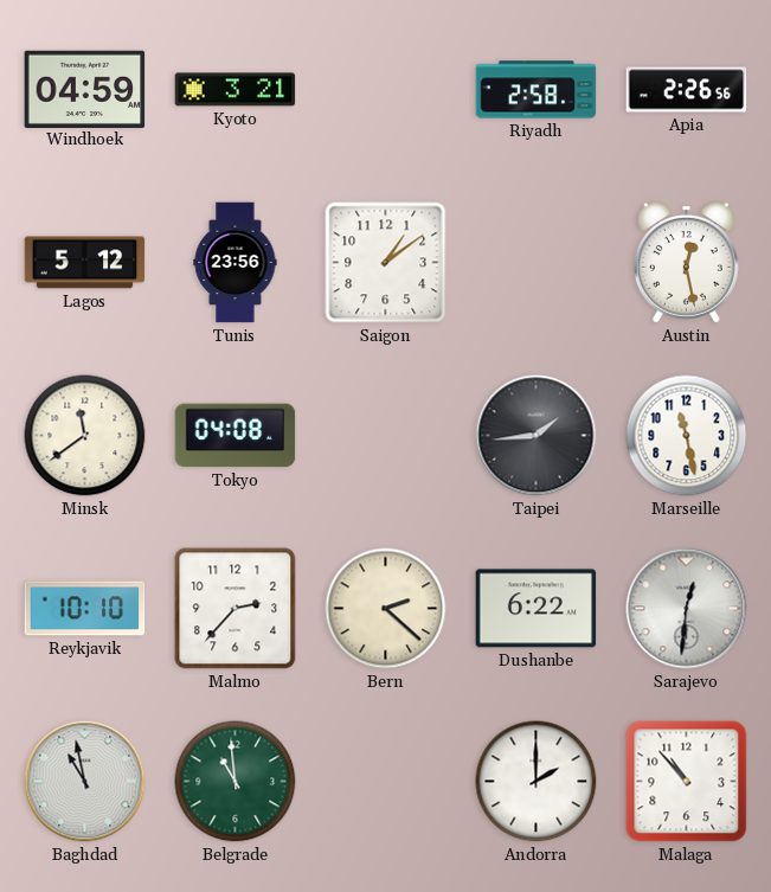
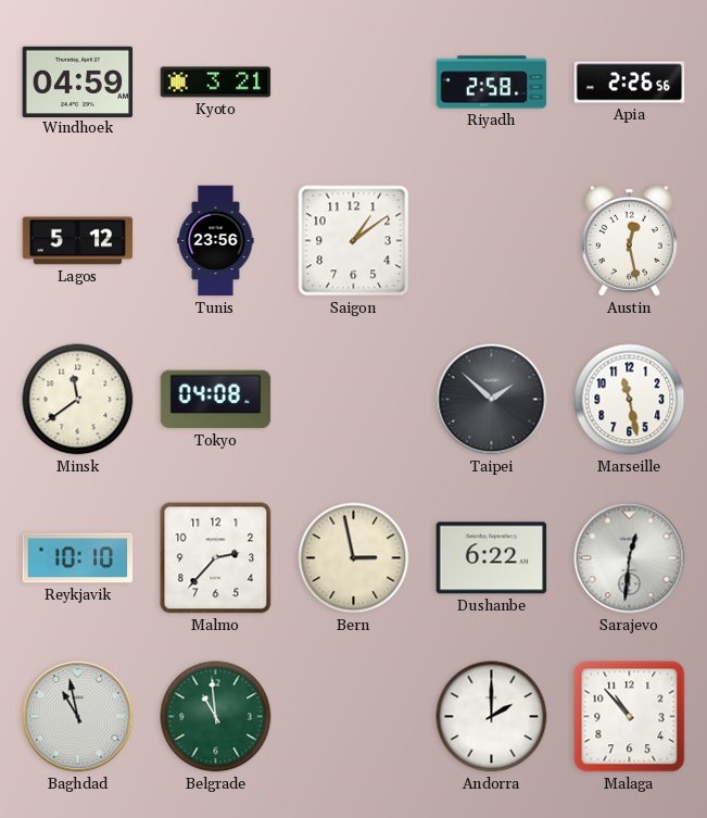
Taipei: 1:44 -> 1:52 (492, 400)
Bern: 2:22 -> 2:58 (354, 558)
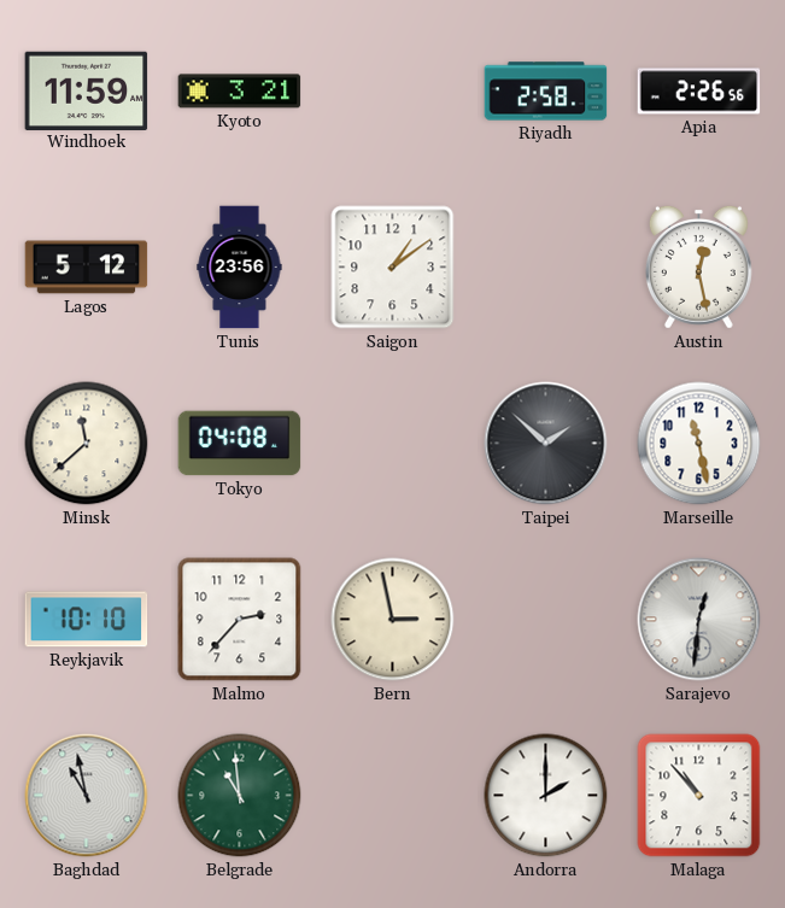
Windhoek: 04:59 -> 11:59 (87, 90)
Minsk: 11:39 -> 11:38 (87, 444)
Dushanbe: 6:22 -> none (492, 558)
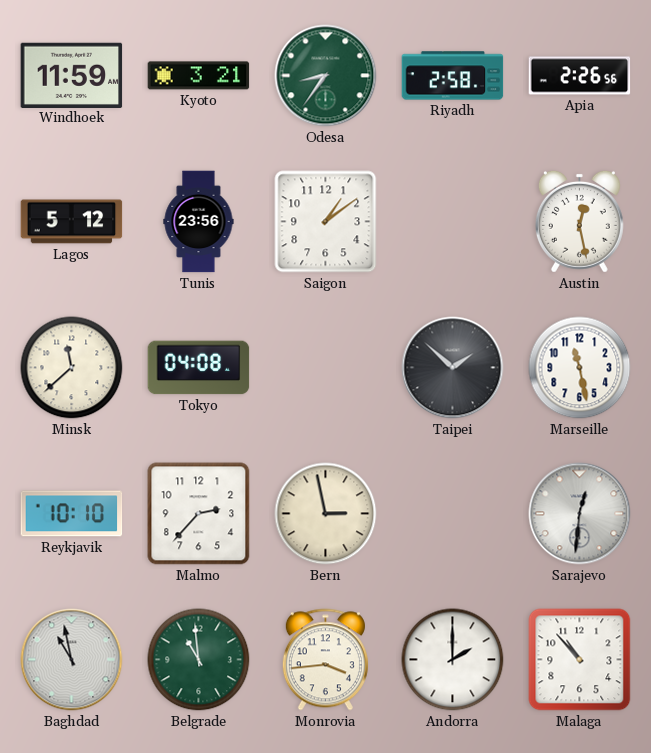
Odesa: none -> 8:36 (326, 76)
Monrovia: none -> 3:44 (325, 660)
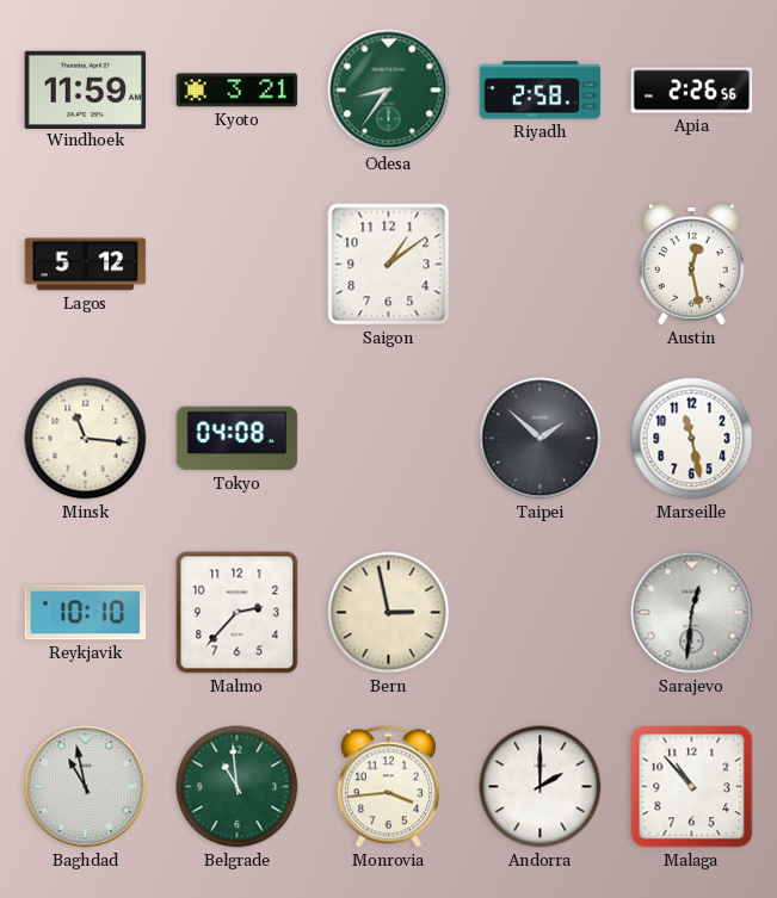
Tunis: 23:56 -> none (199, 222)
Minsk: 11:38 -> 11:16 (86, 439)
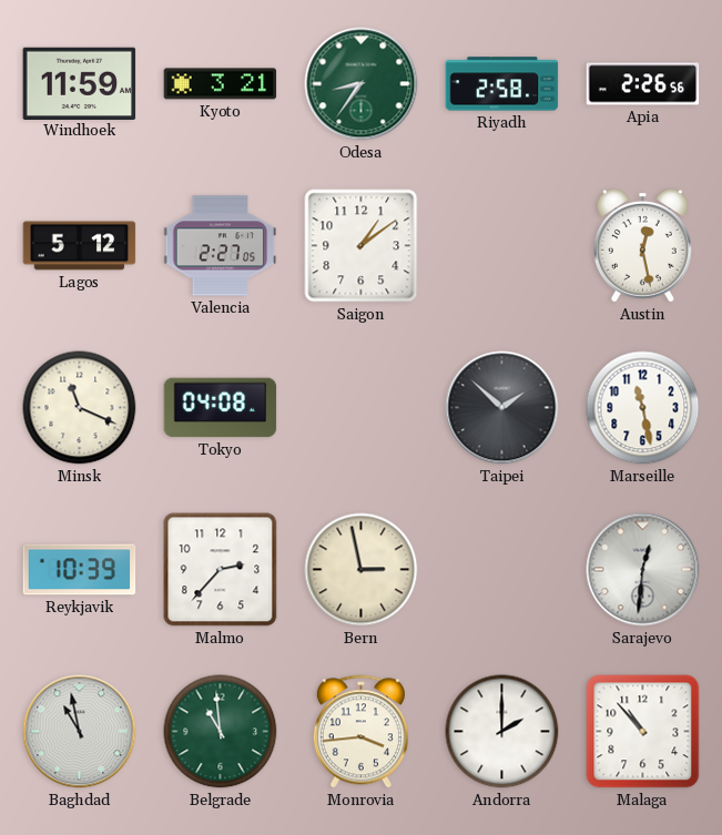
Valencia: none -> 2:27 (221, 246)
Minsk: 11:16 -> 11:19 (80, 408)
Reykjavik: 10:10 -> 10:39 (80, 570)
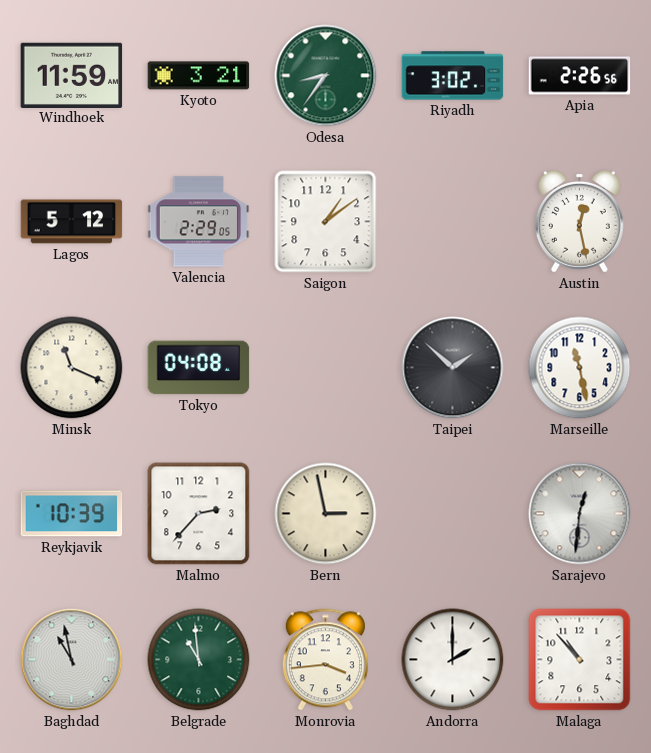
Riyadh: 2:58 -> 3:02 (453, 76)
Valencia: 2:27 -> 2:29 (199, 222)
